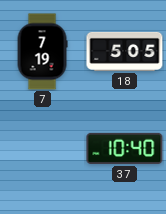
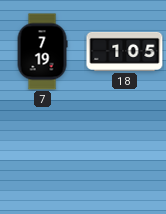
18: 5:05 -> 1:05 (125, 51)
37: 10:40 -> none (125, 148)
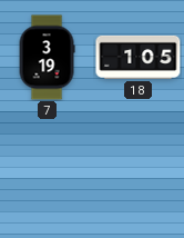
7: 7:19 -> 3:19 (47, 58)
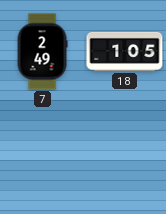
7: 3:19 -> 2:49 (42, 52)
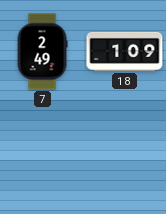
18: 1:05 -> 1:09 (125, 51)
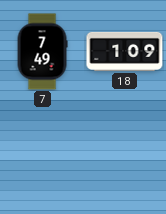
7: 2:49 -> 7:49 (42, 52)
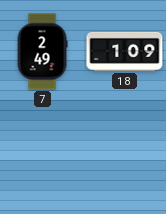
7: 7:49 -> 2:49 (42, 52)
